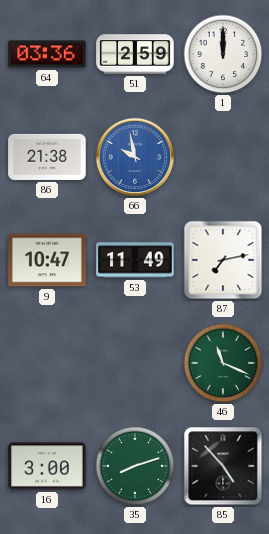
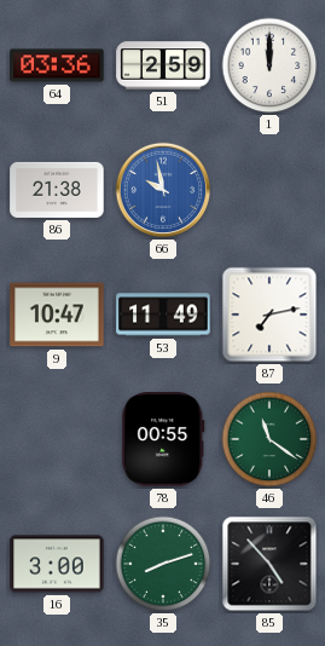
78: none -> 00:55 (163, 439)
46: 11:19 -> 11:21 (269, 439)
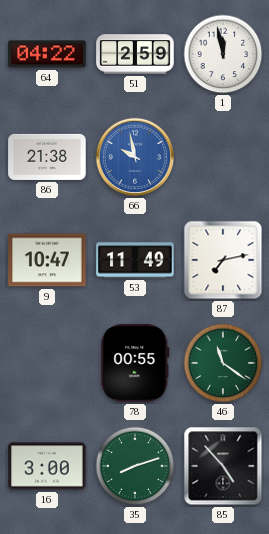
64: 03:36 -> 04:22 (47, 54)
1: 12:00 -> 11:58 (223, 54)
